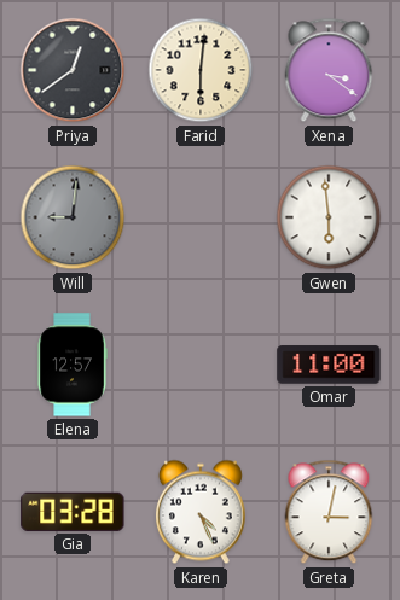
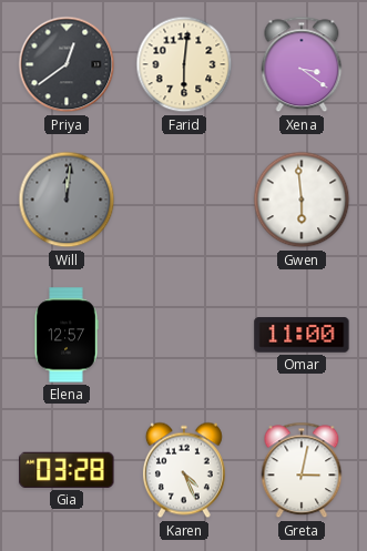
Will: 9:01 -> 12:01 (67, 200)
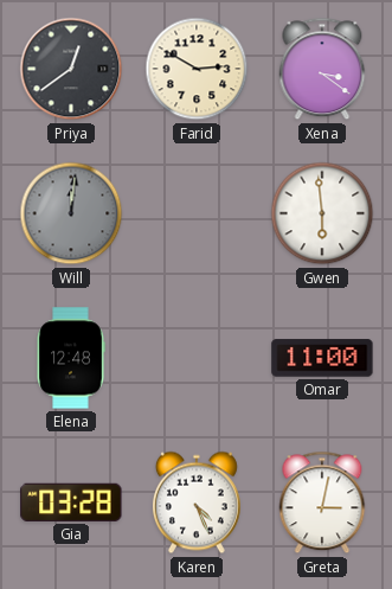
Farid: 6:01 -> 2:50 (197, 69)
Elena: 12:57 -> 12:48 (71, 358)
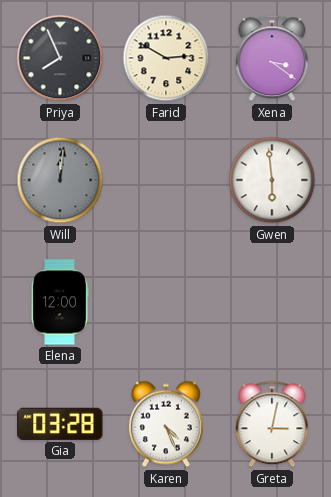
Priya: 12:39 -> 7:56 (60, 58)
Elena: 12:48 -> 12:00 (60, 302)
Omar: 11:00 -> none (322, 358)
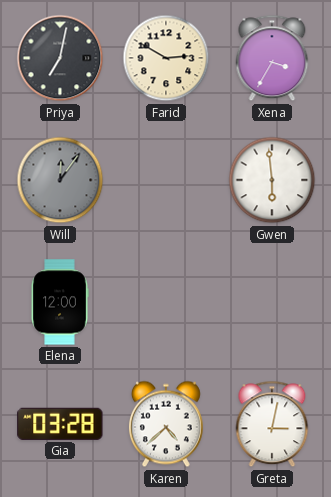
Priya: 7:56 -> 7:02 (60, 58)
Xena: 3:21 -> 3:35 (272, 58)
Will: 12:01 -> 12:06 (60, 180)
Karen: 4:26 -> 4:38 (166, 424)
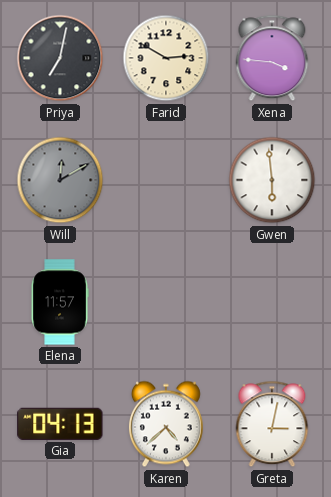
Xena: 3:35 -> 3:46 (272, 58)
Will: 12:06 -> 12:10 (60, 180)
Elena: 12:00 -> 11:57 (60, 302)
Gia: 03:28 -> 04:13 (60, 424)
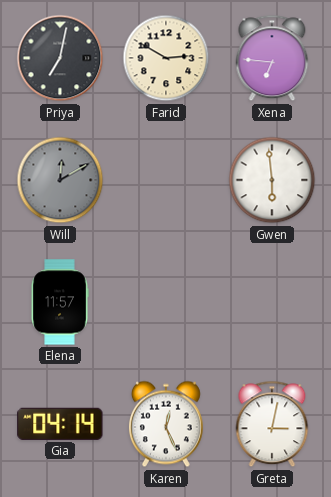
Xena: 3:46 -> 6:46 (272, 58)
Gia: 04:13 -> 04:14 (60, 424)
Karen: 4:38 -> 12:26 (166, 424)
